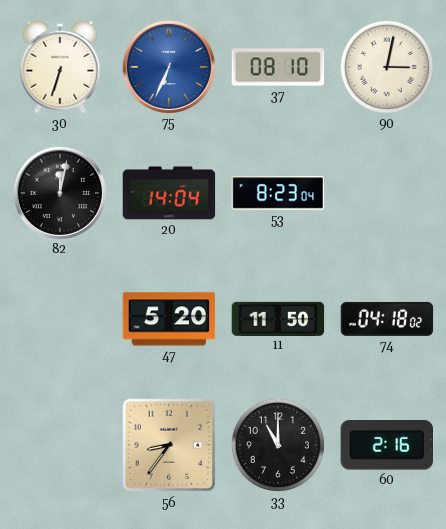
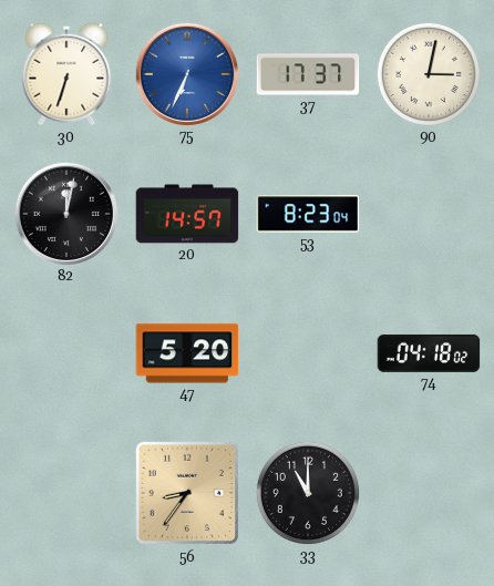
37: 08:10 -> 17:37 (308, 74)
20: 14:04 -> 14:57 (187, 214)
11: 11:50 -> none (278, 318)
60: 2:16 -> none (386, 445)
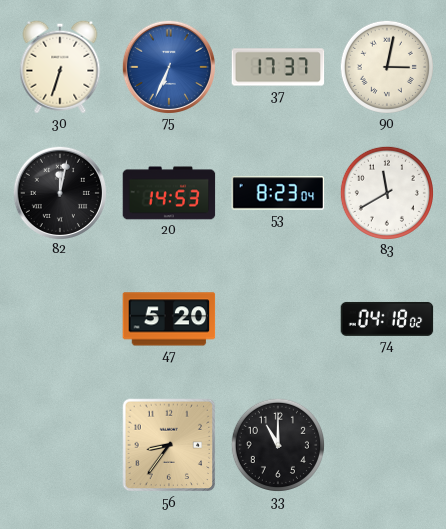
20: 14:57 -> 14:53 (169, 193)
83: none -> 11:40 (387, 193)
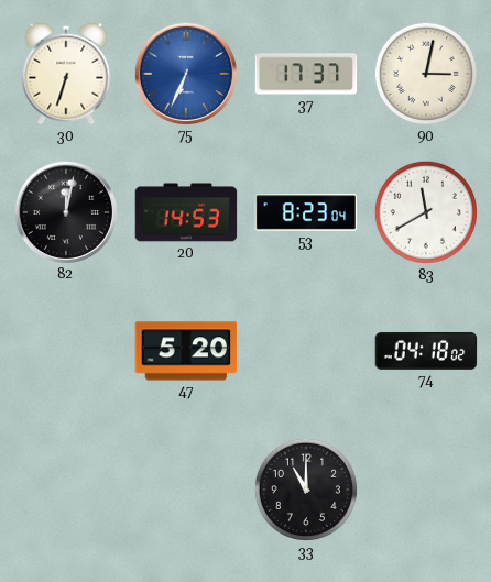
56: 8:36 -> none (169, 445)
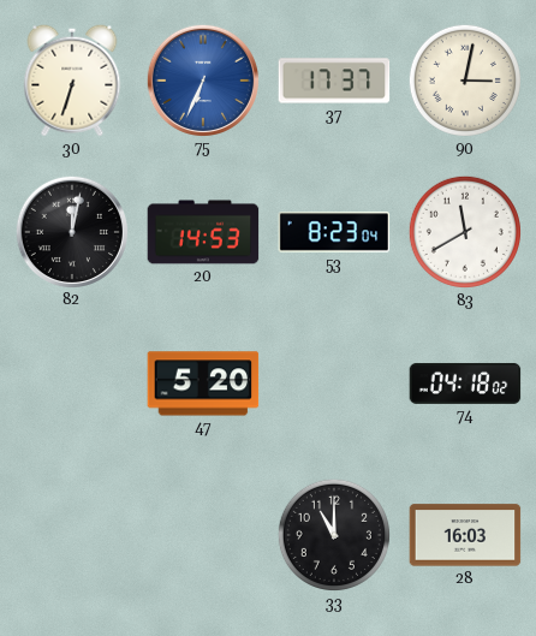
28: none -> 16:03 (465, 535)
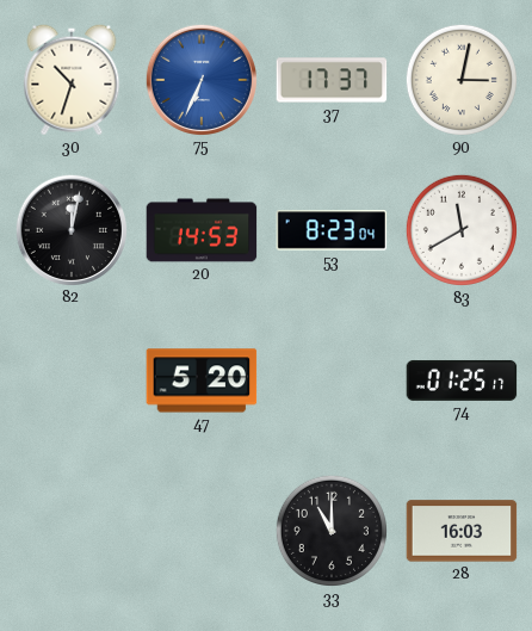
30: 6:33 -> 10:33 (72, 80)
74: 04:18 -> 01:25 (462, 381)
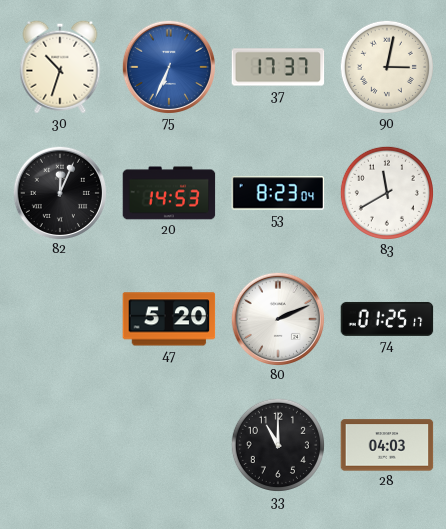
82: 12:02 -> 12:04 (59, 192)
80: none -> 2:11 (277, 318)
28: 16:03 -> 04:03 (387, 445)
